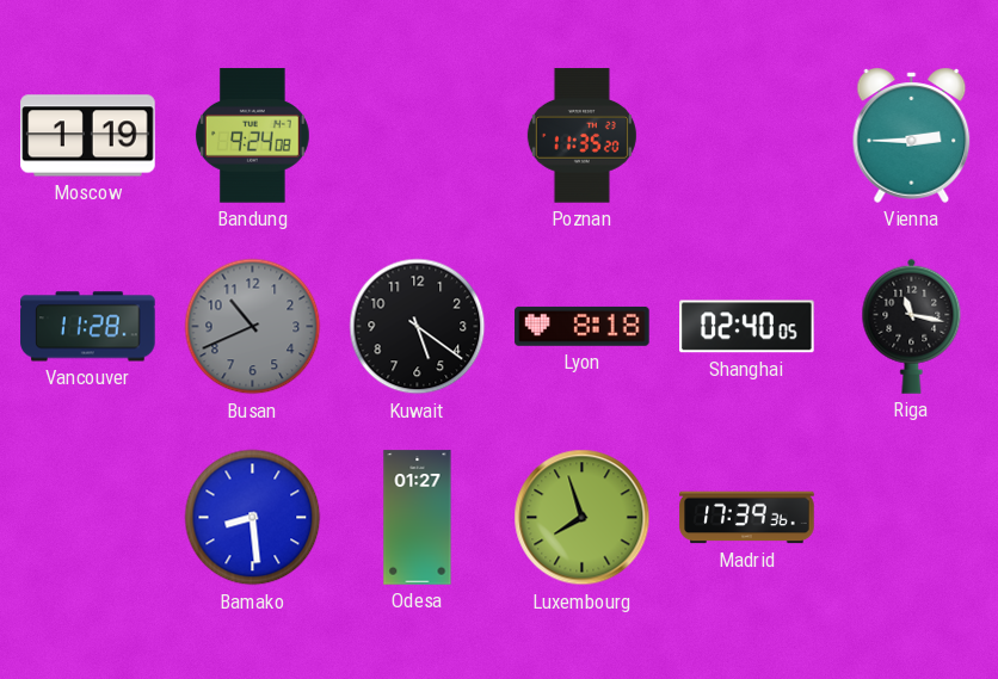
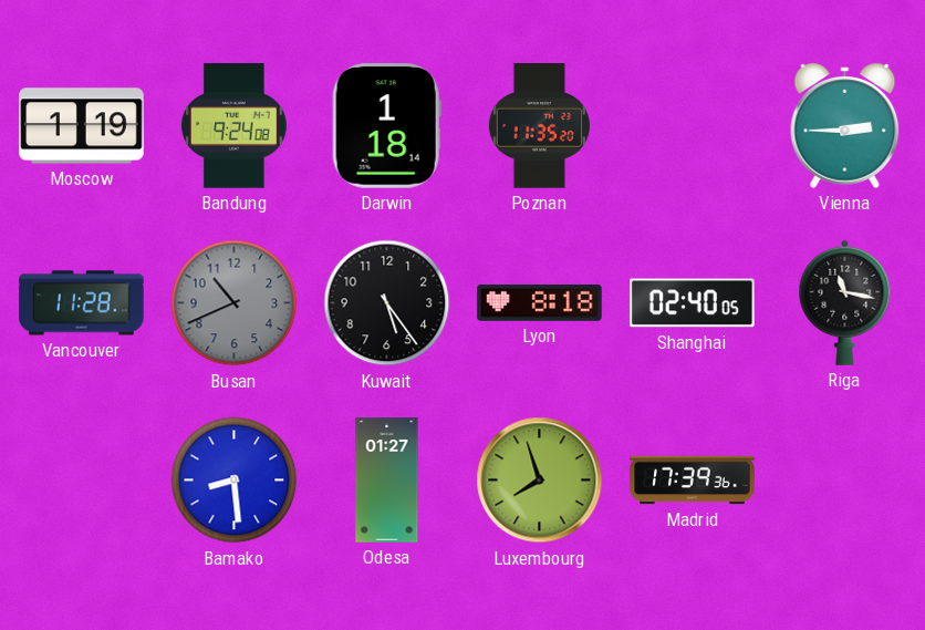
Darwin: none -> 1:18 (386, 126)
Kuwait: 5:21 -> 5:24 (387, 303)
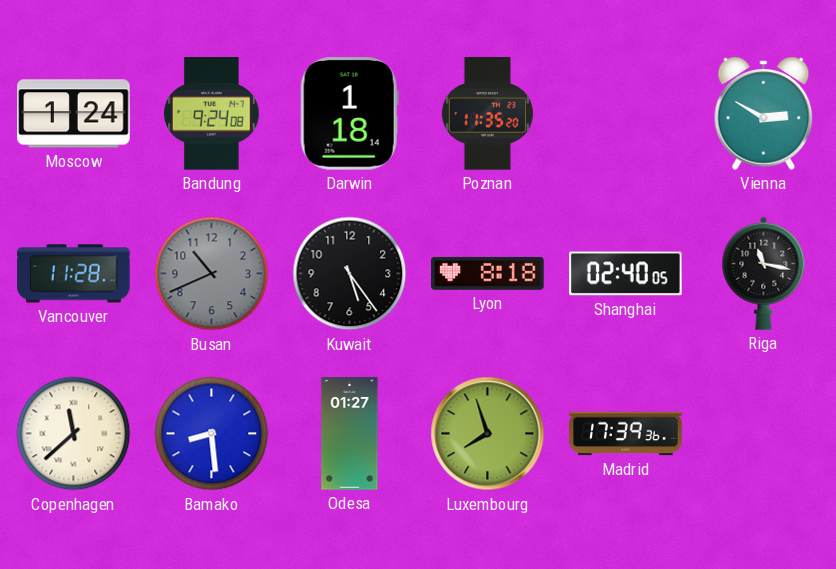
Moscow: 1:19 -> 1:24 (74, 114)
Vienna: 2:45 -> 2:50 (764, 113)
Copenhagen: none -> 11:38 (74, 434)
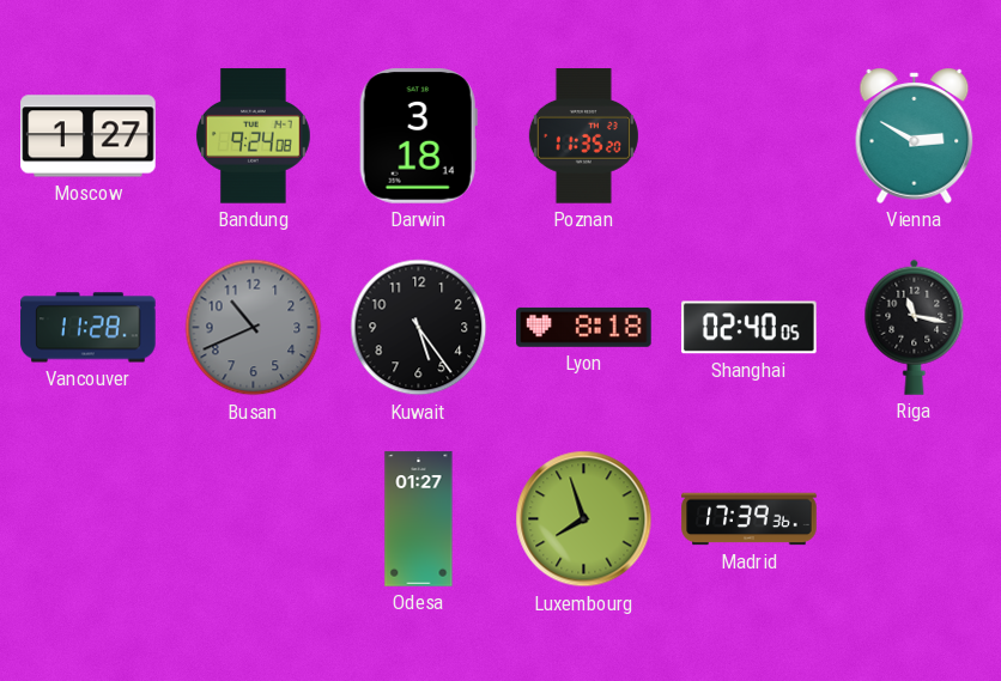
Moscow: 1:24 -> 1:27 (89, 136)
Darwin: 1:18 -> 3:18 (418, 136)
Copenhagen: 11:38 -> none (74, 434)
Bamako: 8:29 -> none (212, 434)
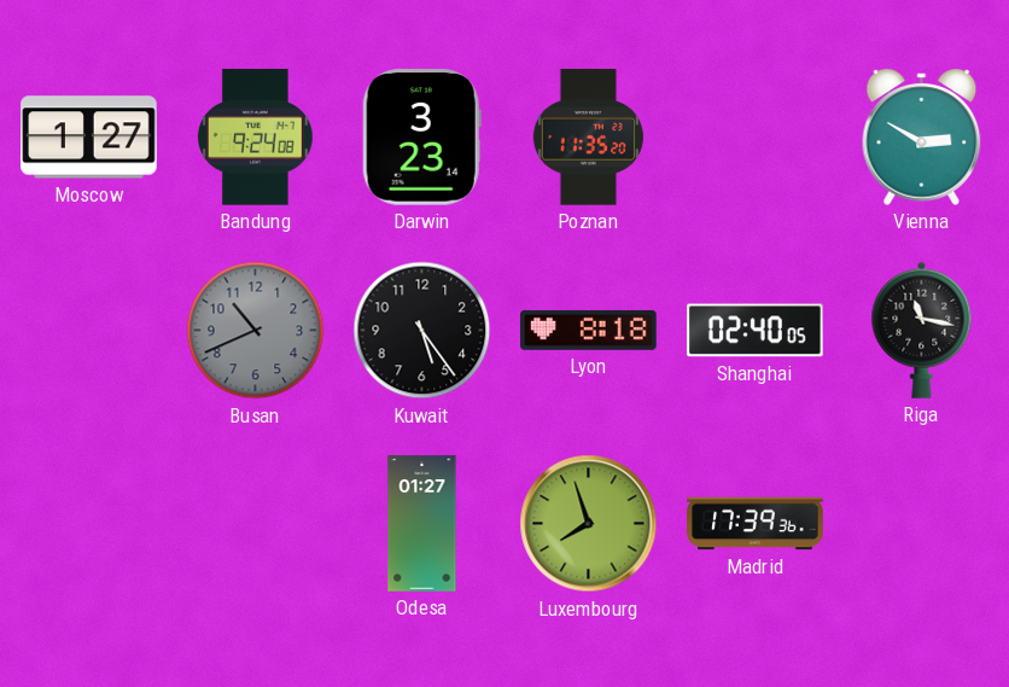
Darwin: 3:18 -> 3:23 (421, 138)
Vancouver: 11:28 -> none (89, 328)
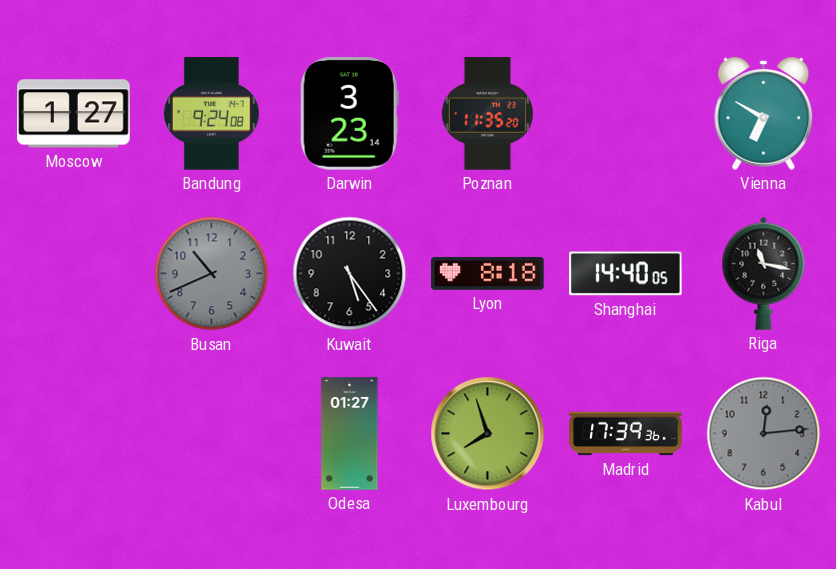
Vienna: 2:50 -> 6:50 (764, 113)
Shanghai: 02:40 -> 14:40 (626, 274)
Kabul: none -> 12:14 (764, 434)
